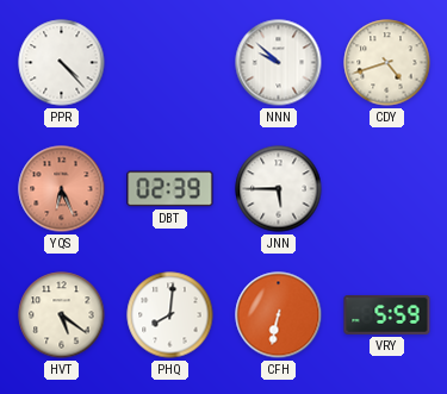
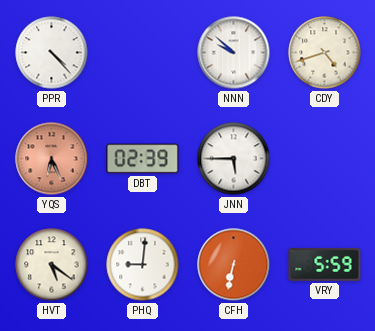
PHQ: 8:01 -> 9:01 (143, 265)
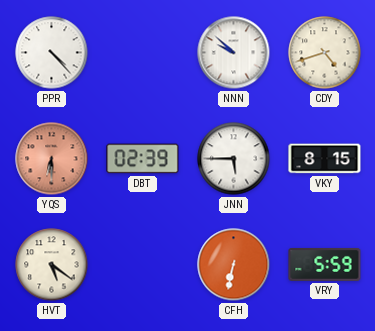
YQS: 6:26 -> 6:30 (52, 159)
VKY: none -> 8:15 (325, 159)
PHQ: 9:01 -> none (143, 265)
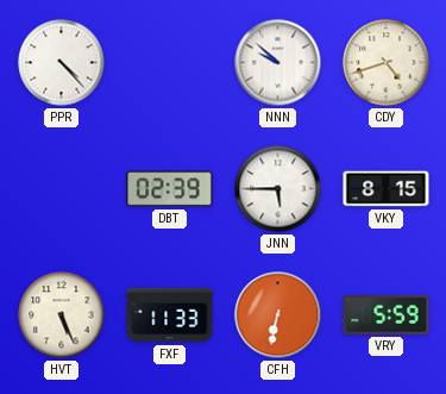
YQS: 6:30 -> none (52, 159)
HVT: 5:21 -> 5:26 (62, 315)
FXF: none -> 11:33 (170, 315)
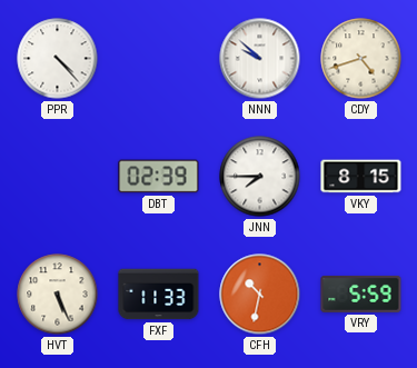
JNN: 5:45 -> 7:45 (260, 177)
CFH: 6:32 -> 10:32 (260, 295)
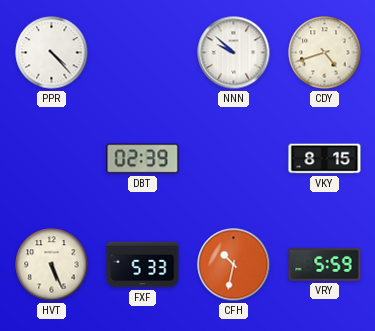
JNN: 7:45 -> none (260, 177)
FXF: 11:33 -> 5:33 (143, 265)
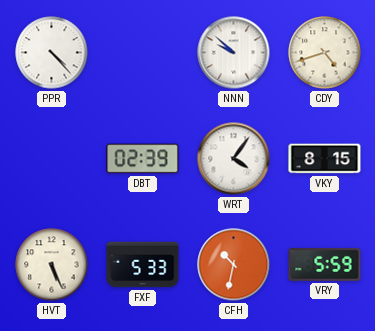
WRT: none -> 4:06 (234, 159)
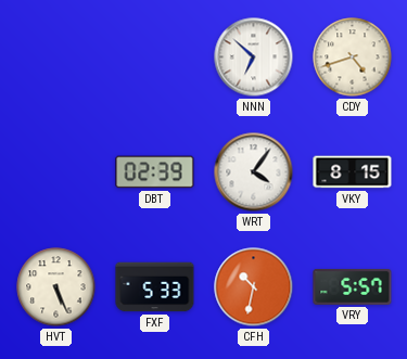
PPR: 4:23 -> none (52, 53)
NNN: 9:52 -> 6:52 (254, 57)
VRY: 5:59 -> 5:57 (353, 286)
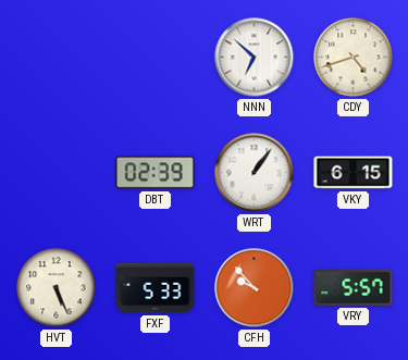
WRT: 4:06 -> 1:06 (255, 173)
VKY: 8:15 -> 6:15 (354, 173)
CFH: 10:32 -> 9:53 (255, 288)
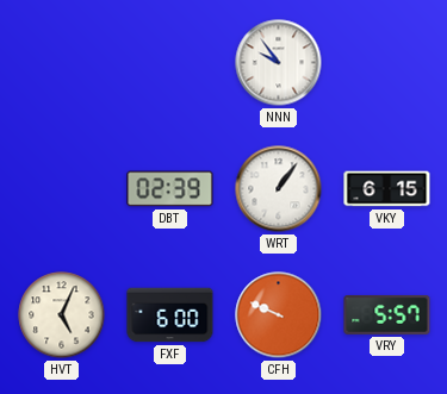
NNN: 6:52 -> 9:54 (279, 63)
CDY: 4:42 -> none (354, 58)
HVT: 5:26 -> 5:04 (62, 315)
FXF: 5:33 -> 6:00 (170, 315)
CFH: 9:53 -> 9:49 (279, 315)
